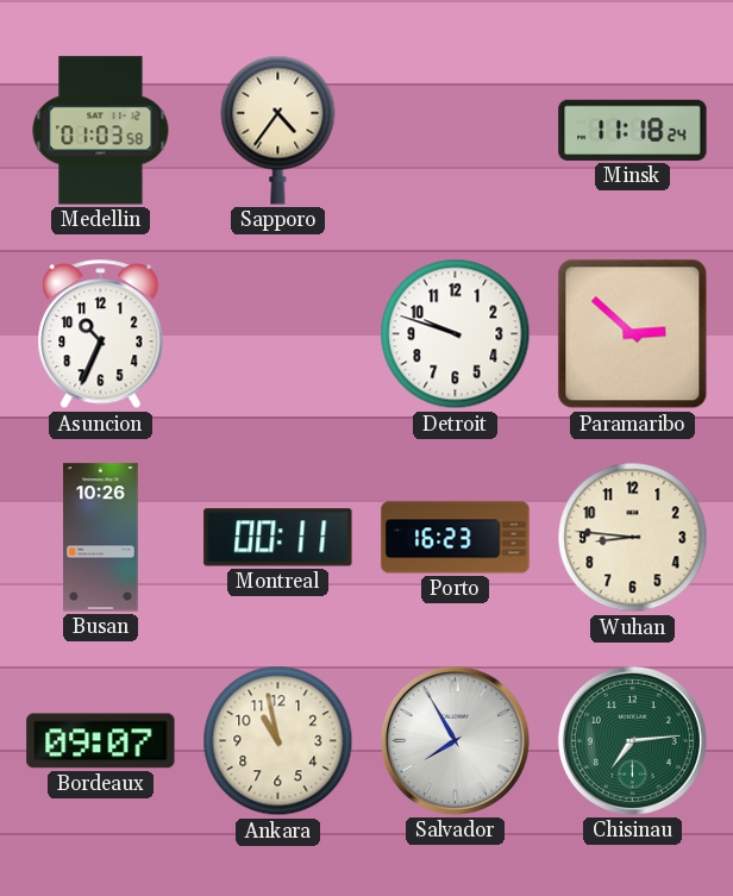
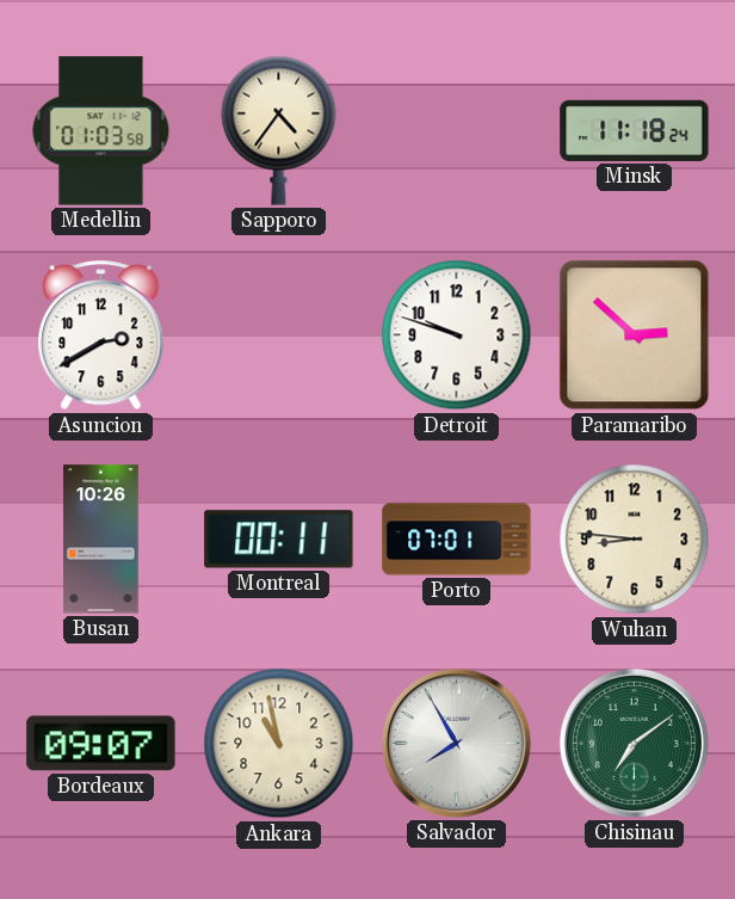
Asuncion: 10:34 -> 2:40 (101, 335)
Porto: 16:23 -> 07:01 (457, 540)
Chisinau: 7:14 -> 7:09 (634, 743)
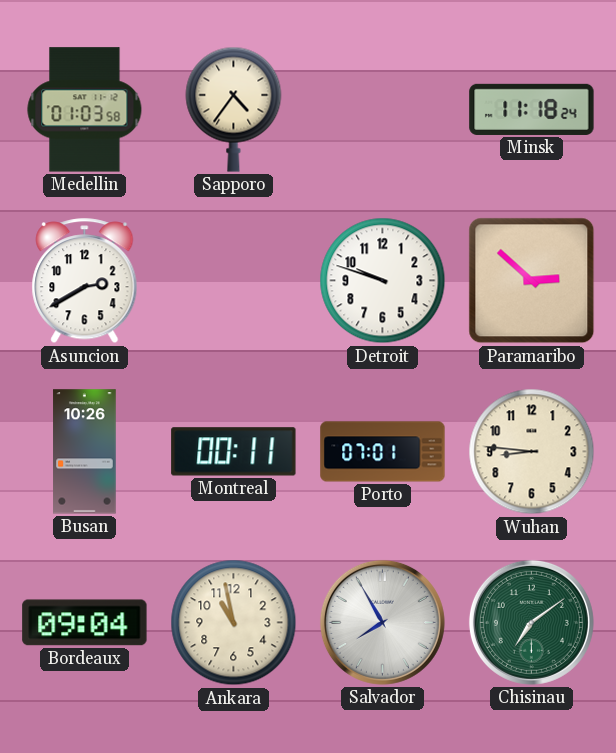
Bordeaux: 09:07 -> 09:04 (85, 623)
